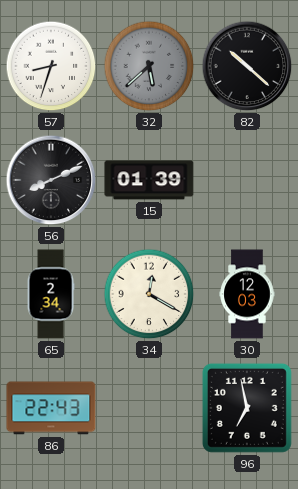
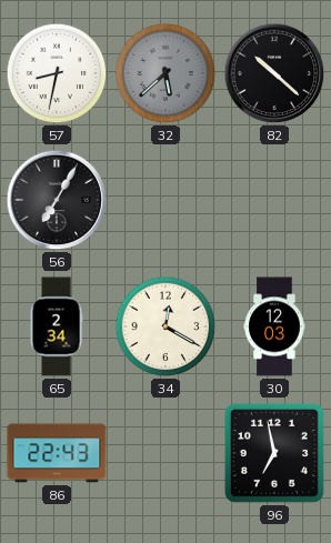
57: 8:33 -> 8:32 (57, 73)
56: 8:11 -> 7:05 (57, 200)
15: 01:39 -> none (149, 180)
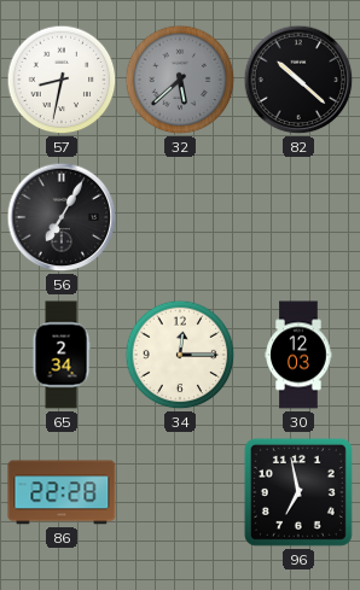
34: 12:20 -> 12:15 (180, 355)
86: 22:43 -> 22:28 (62, 492)
